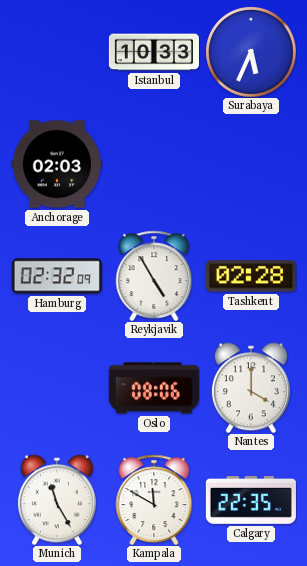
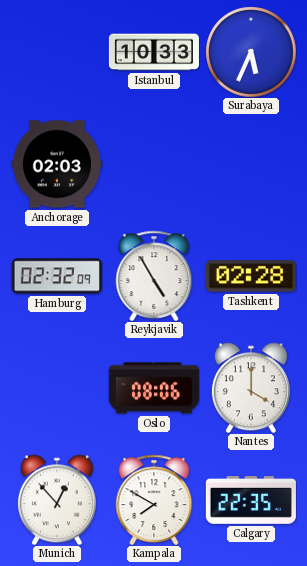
Munich: 11:25 -> 12:53 (57, 500)
Kampala: 11:50 -> 7:50 (154, 500)
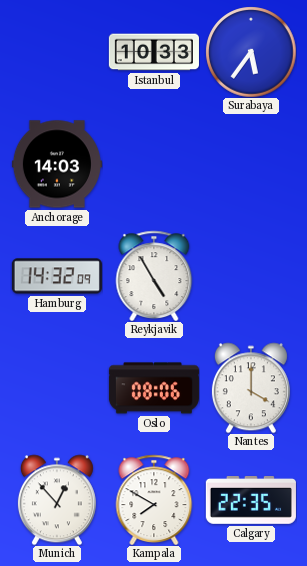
Surabaya: 5:34 -> 5:36 (251, 52)
Anchorage: 02:03 -> 14:03 (57, 164)
Hamburg: 02:32 -> 14:32 (57, 276)
Tashkent: 02:28 -> none (251, 276)
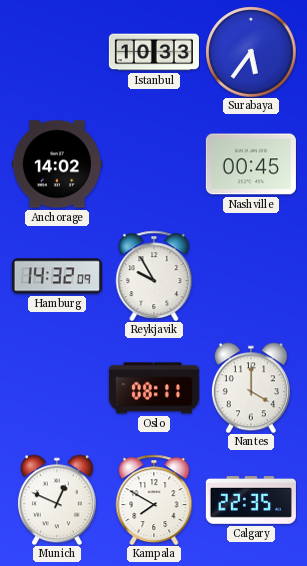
Anchorage: 14:03 -> 14:02 (57, 164)
Nashville: none -> 00:45 (251, 164)
Reykjavik: 4:55 -> 9:55 (154, 276)
Oslo: 08:06 -> 08:11 (154, 388)
Munich: 12:53 -> 12:49 (57, 500)
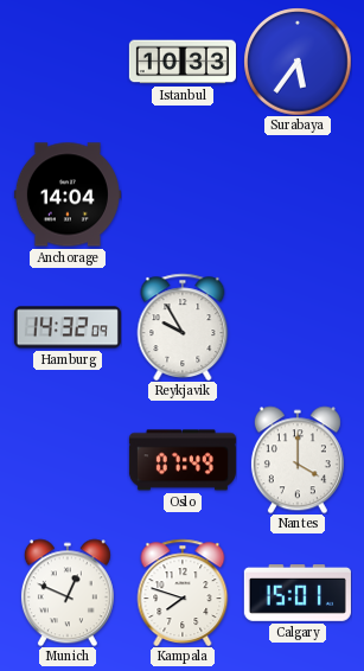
Anchorage: 14:02 -> 14:04 (68, 194)
Nashville: 00:45 -> none (251, 164)
Oslo: 08:11 -> 07:49 (183, 460)
Kampala: 7:50 -> 7:48 (183, 593)
Calgary: 22:35 -> 15:01 (298, 594)
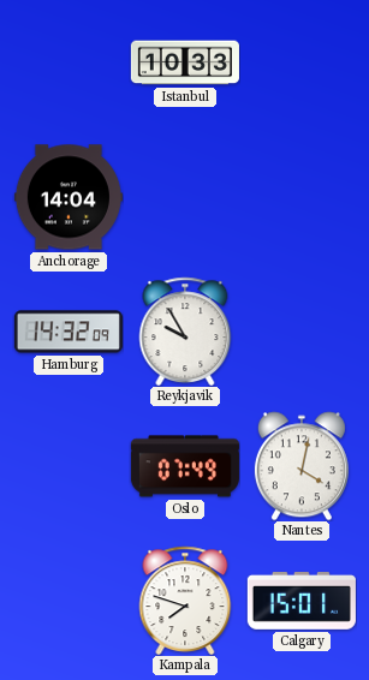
Surabaya: 5:36 -> none (298, 62)
Nantes: 4:00 -> 4:02 (302, 466)
Munich: 12:49 -> none (68, 593)
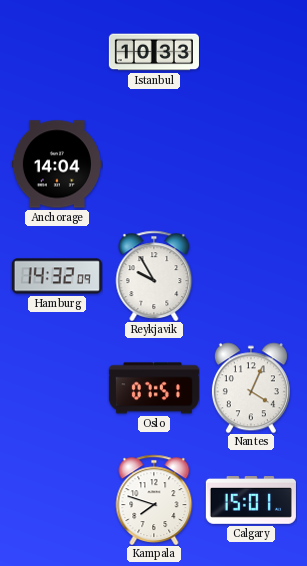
Oslo: 07:49 -> 07:51 (154, 388)
Nantes: 4:02 -> 4:04 (251, 388)
